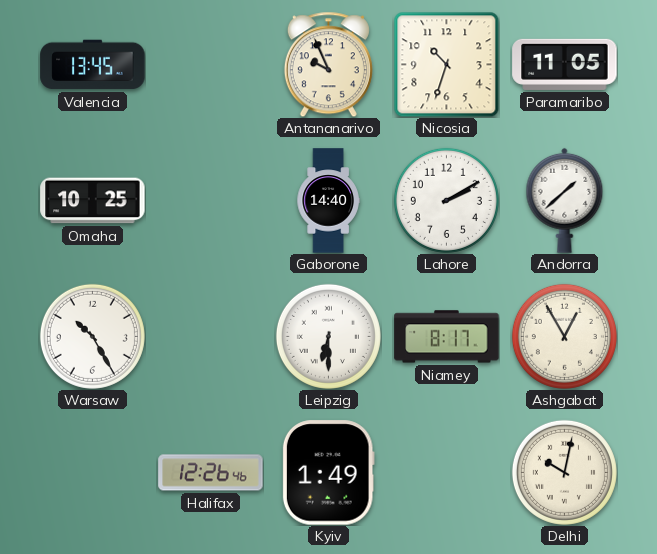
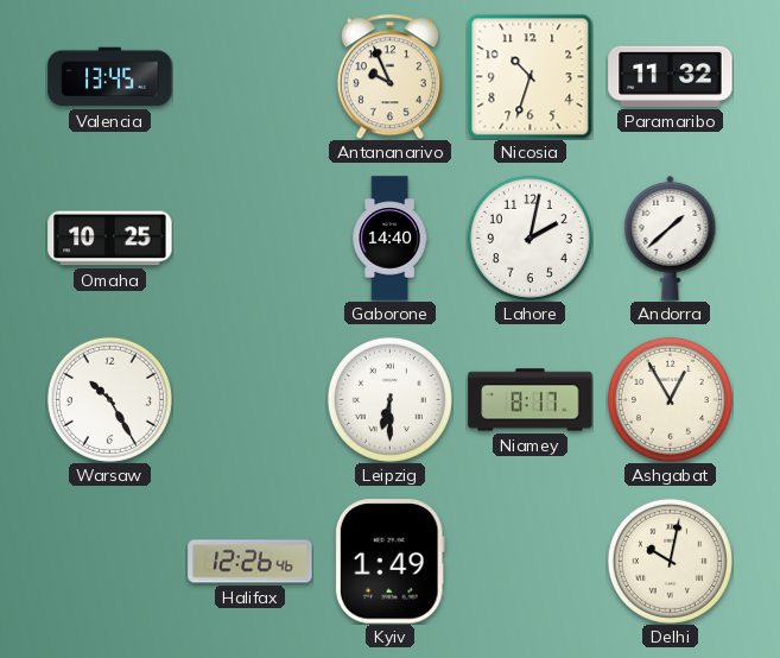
Paramaribo: 11:05 -> 11:32 (671, 76)
Lahore: 2:10 -> 2:02 (529, 238)
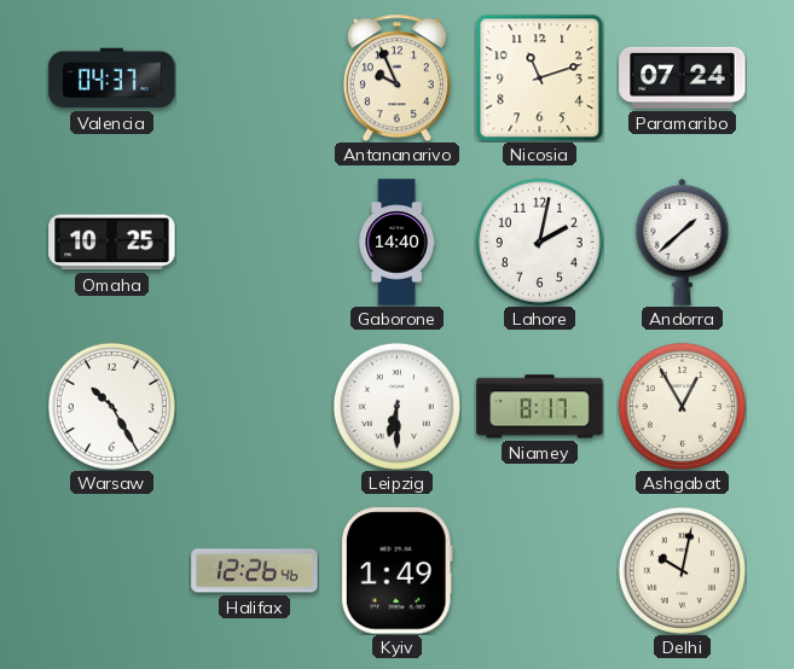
Valencia: 13:45 -> 04:37 (112, 78)
Nicosia: 10:33 -> 11:12 (539, 77)
Paramaribo: 11:32 -> 07:24 (683, 77)
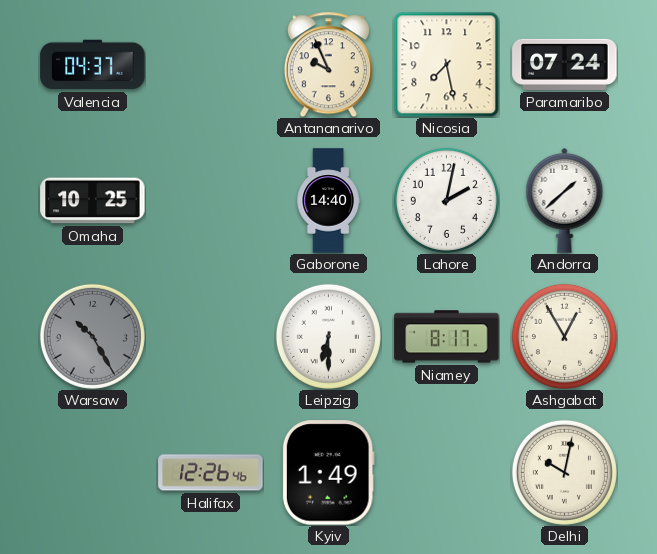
Nicosia: 11:12 -> 7:28 (446, 64)
Warsaw dial: white -> grey (92, 336)
